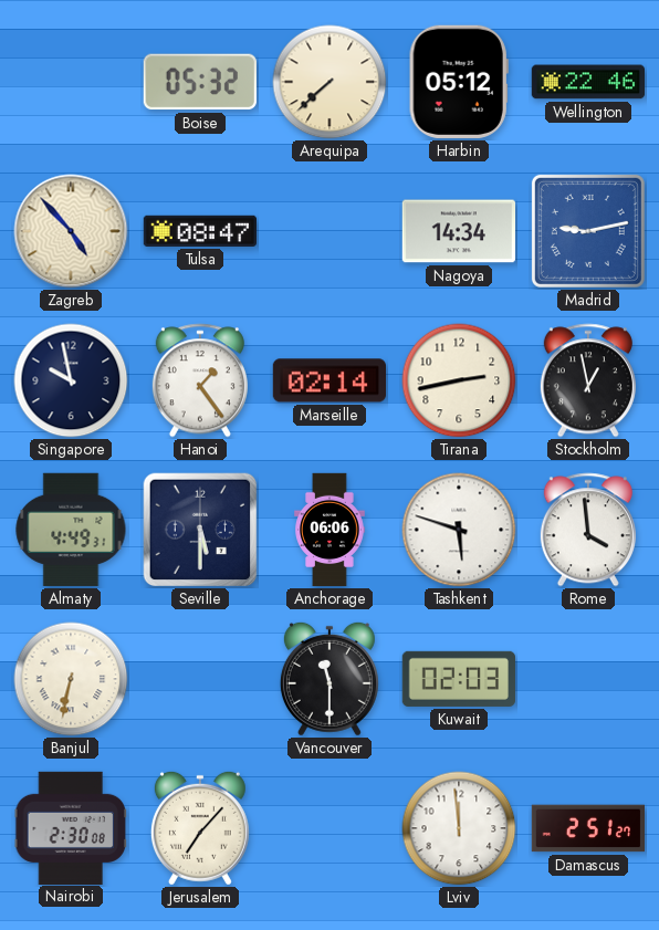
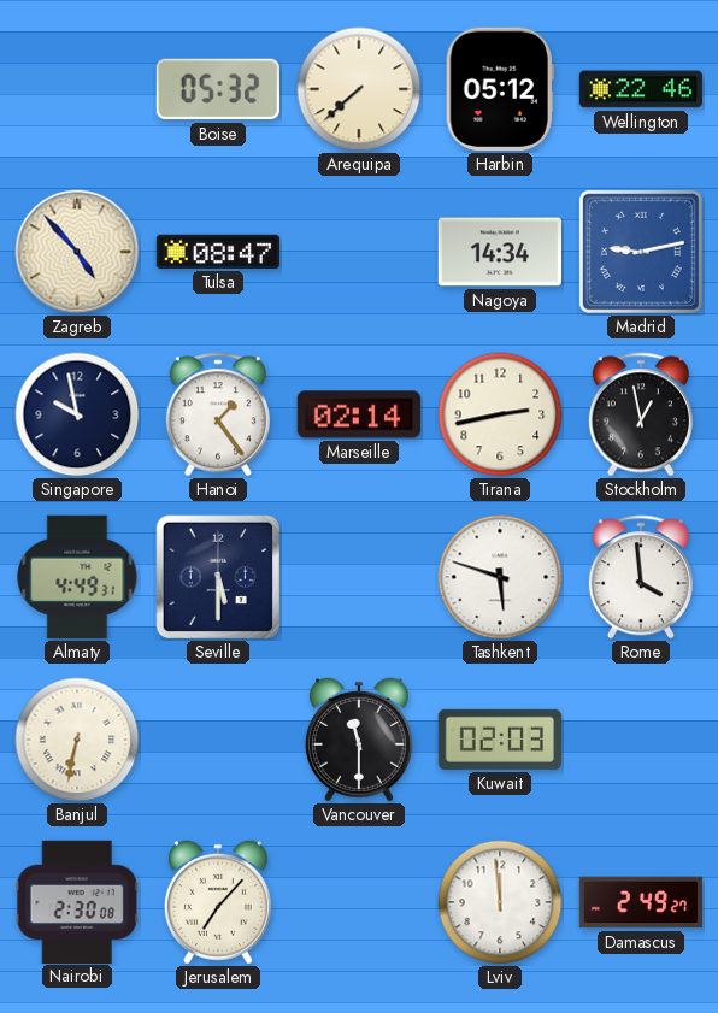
Anchorage: 06:06 -> none (329, 530)
Damascus: 2:51 -> 2:49 (640, 902)
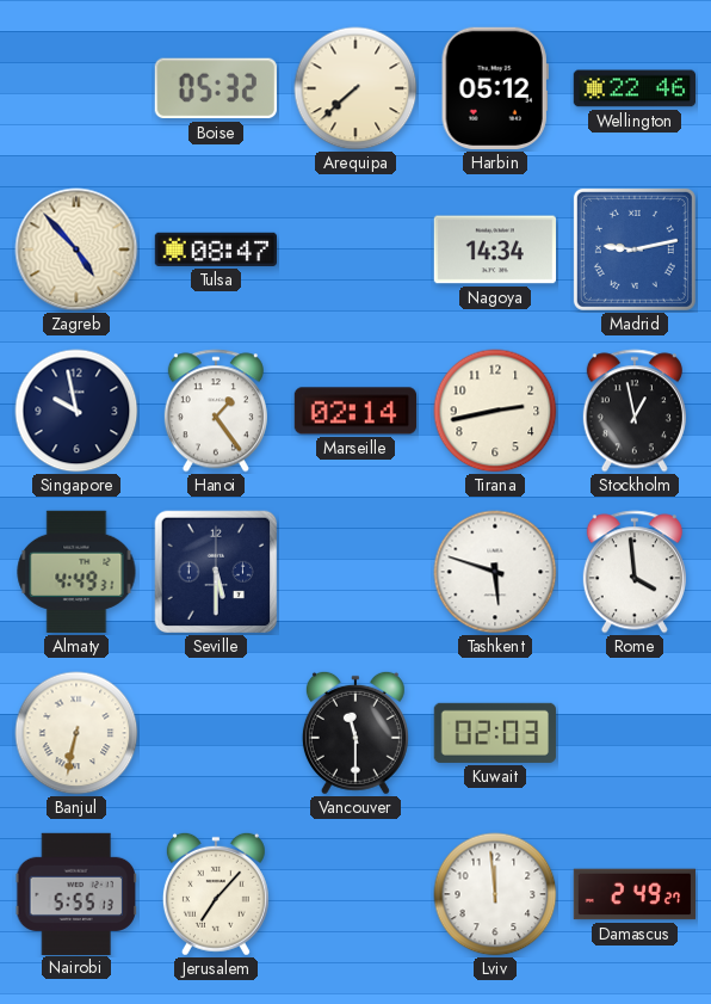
Nairobi: 2:30 -> 5:55 (75, 893)
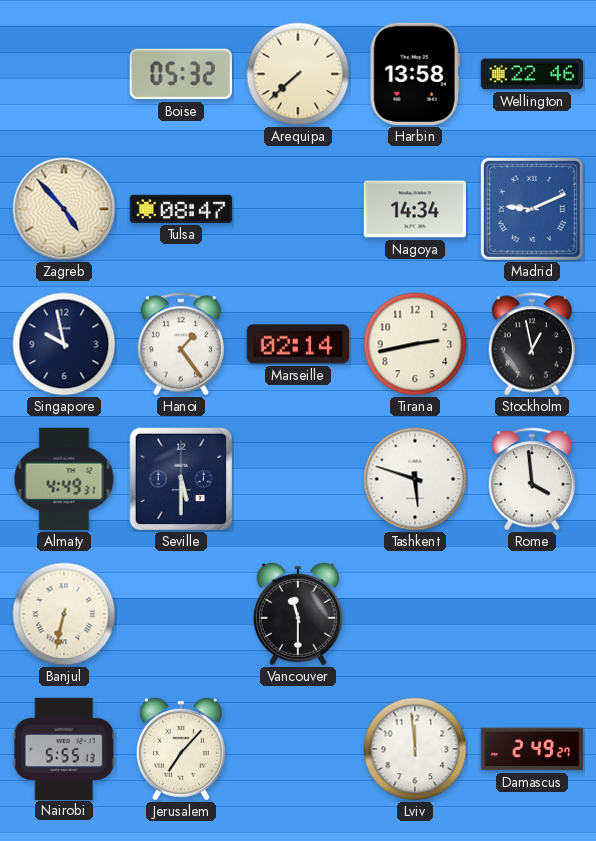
Harbin: 05:12 -> 13:58 (415, 74)
Madrid: 9:13 -> 9:11 (532, 209)
Kuwait: 02:03 -> none (494, 733)
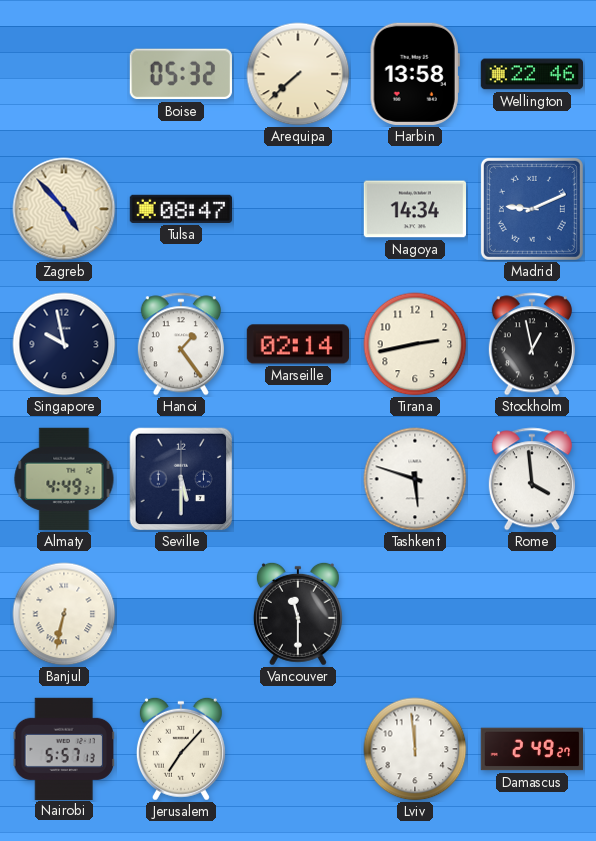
Nairobi: 5:55 -> 5:57 (63, 748)
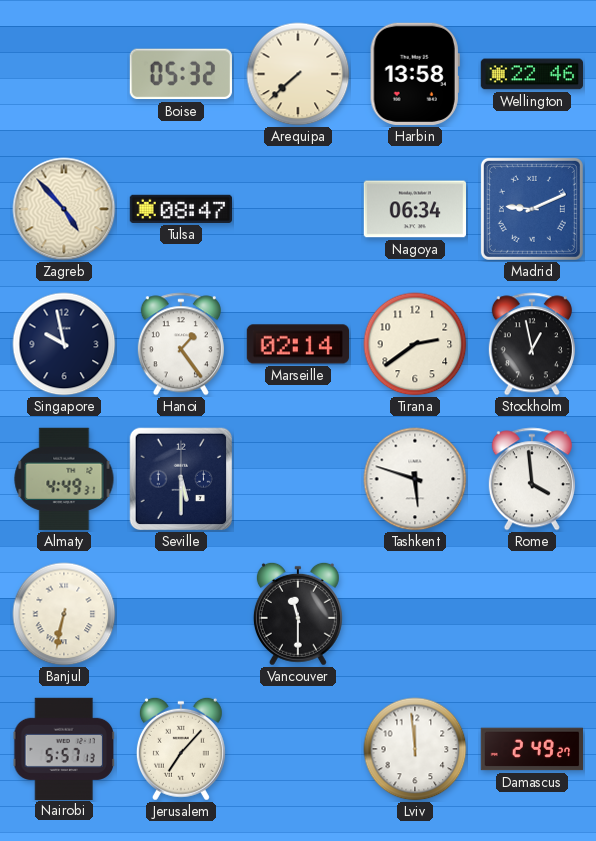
Nagoya: 14:34 -> 06:34 (414, 209)
Tirana: 2:43 -> 2:39 (415, 344)
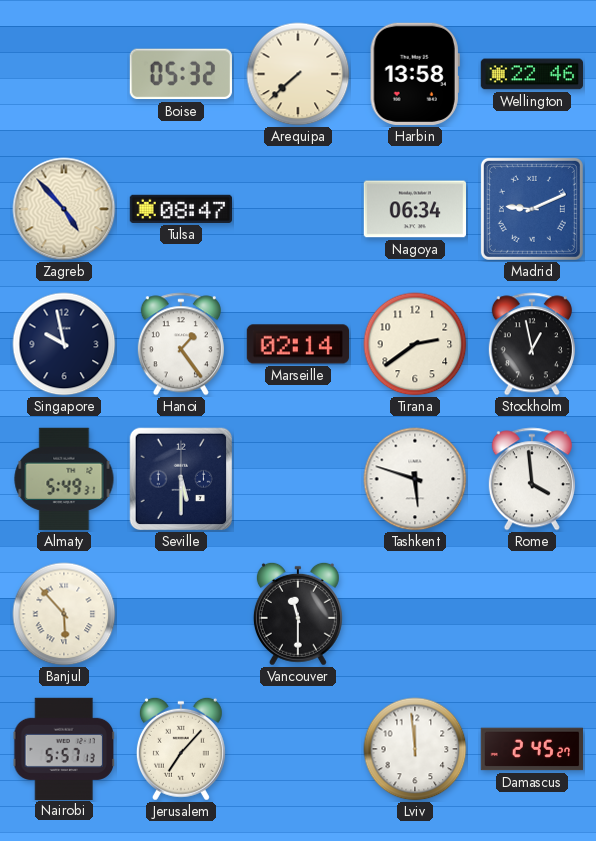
Almaty: 4:49 -> 5:49 (64, 479)
Banjul: 6:32 -> 5:53 (64, 614)
Damascus: 2:49 -> 2:45 (531, 749)
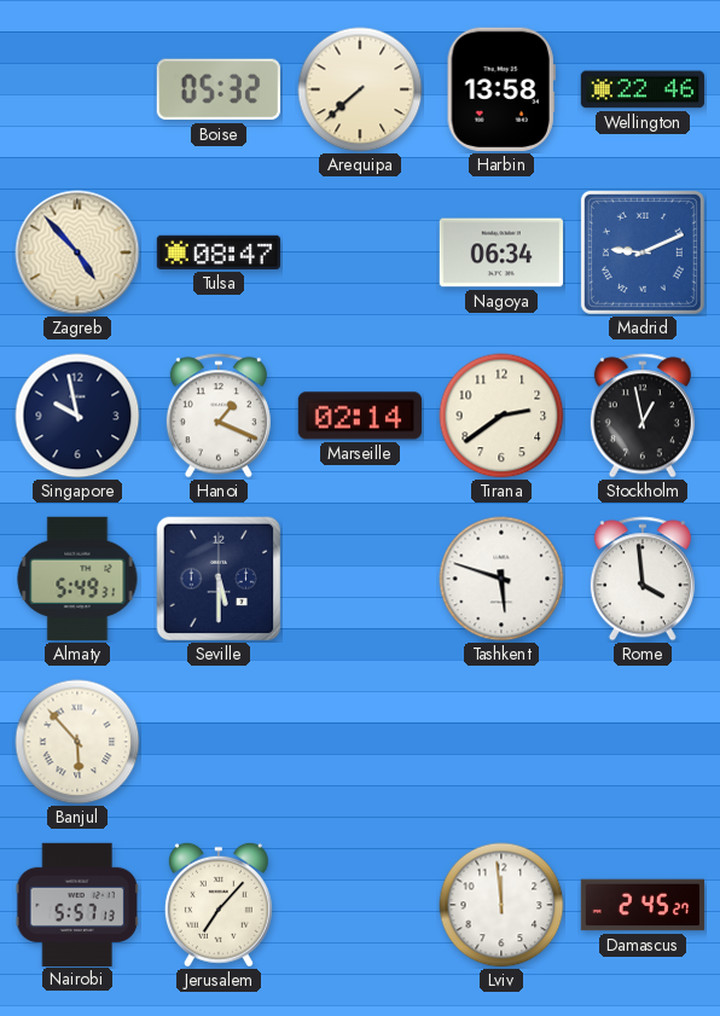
Hanoi: 1:24 -> 1:19 (219, 416)
Vancouver: 11:30 -> none (298, 614)
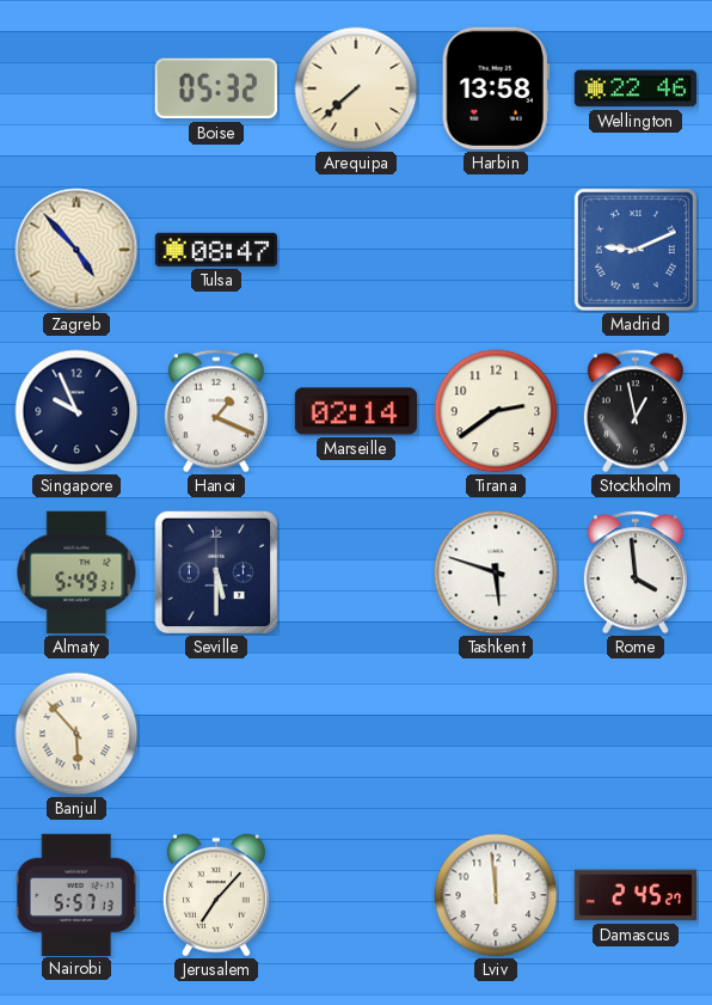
Nagoya: 06:34 -> none (500, 252)
Singapore: 9:58 -> 9:56 (76, 411)
